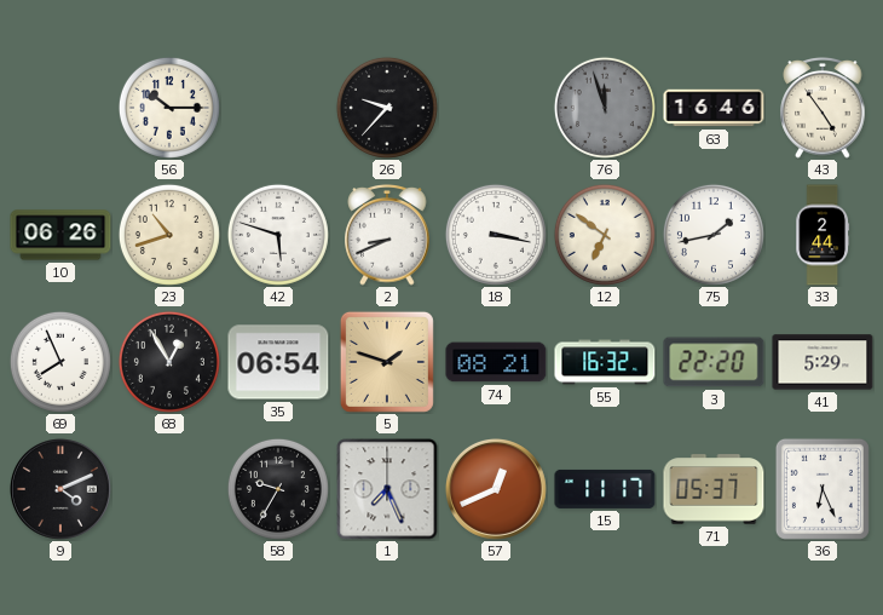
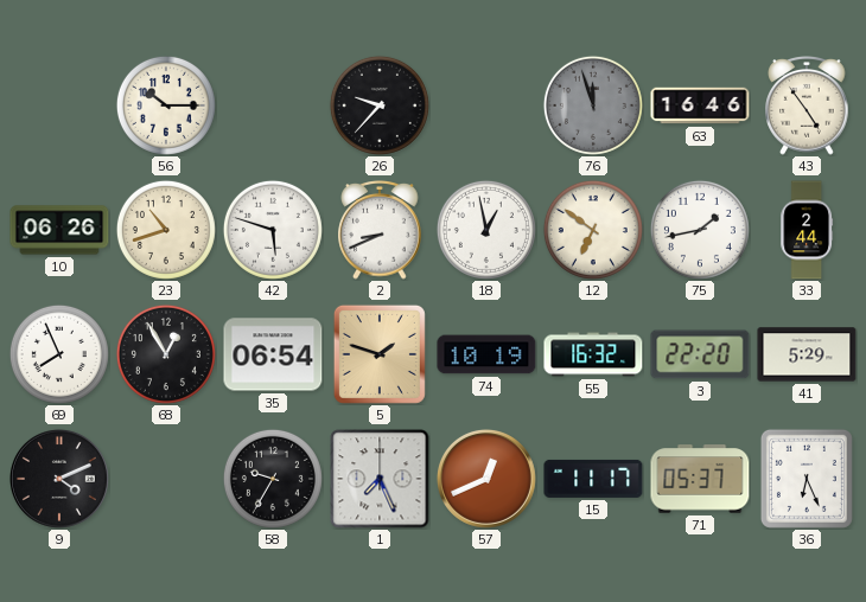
18: 3:17 -> 12:58 (486, 230)
74: 08:21 -> 10:19 (486, 354)
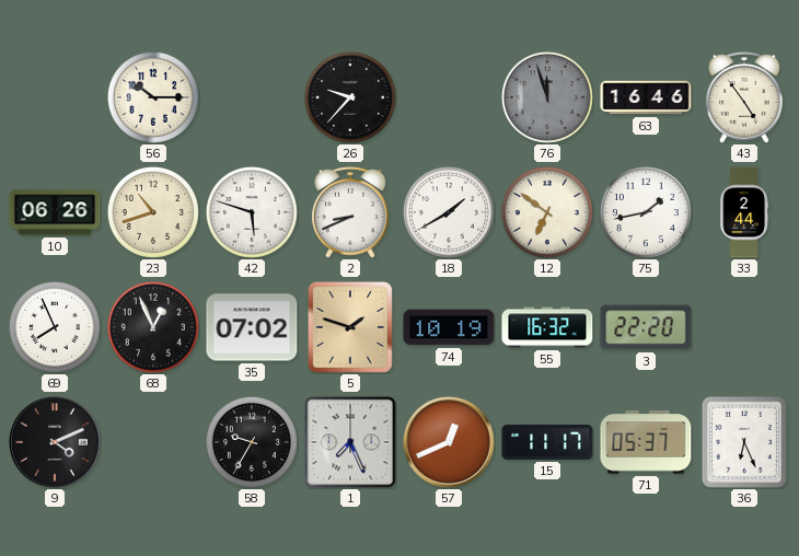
18: 12:58 -> 1:40 (449, 212)
68: 12:55 -> 12:56 (153, 327)
35: 06:54 -> 07:02 (252, 327)
41: 5:29 -> none (807, 354)
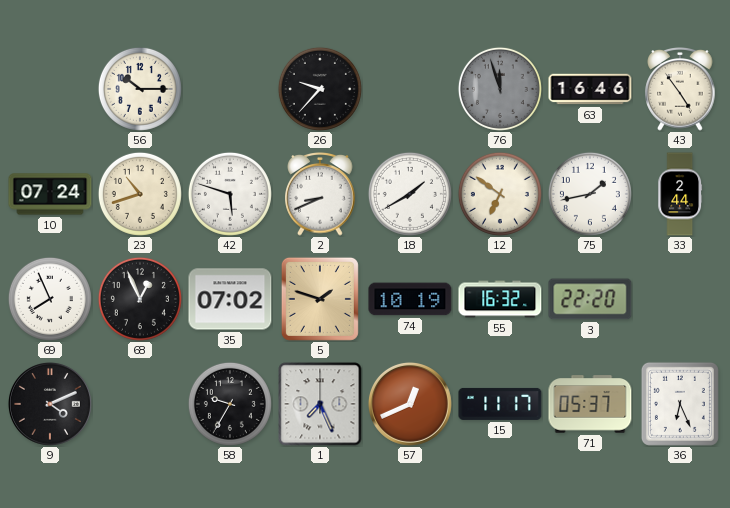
10: 06:26 -> 07:24 (50, 194)
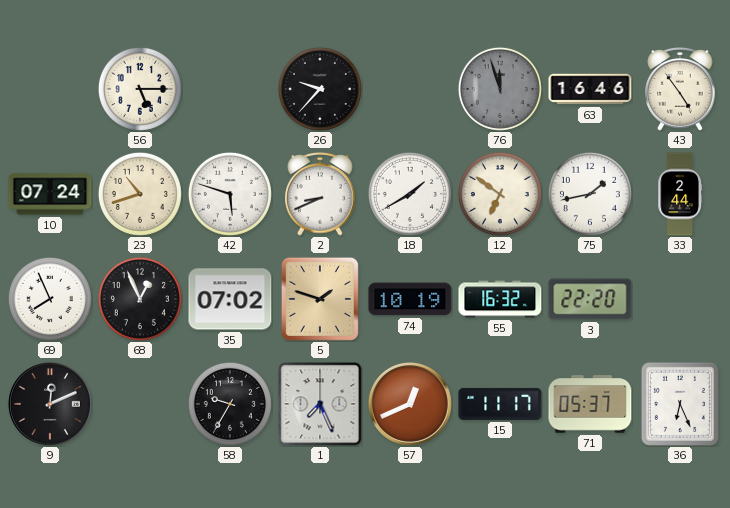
56: 10:15 -> 5:15 (140, 89)
9: 4:11 -> 12:11 (50, 404)
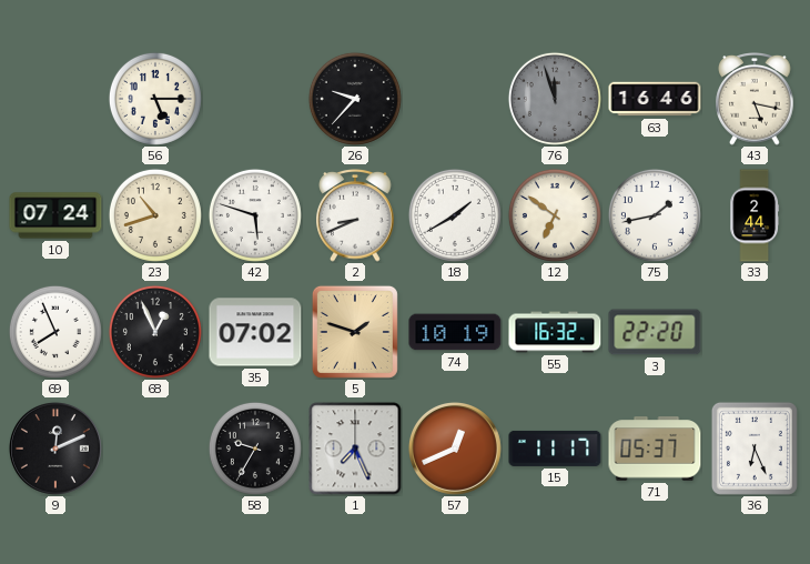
43: 4:54 -> 5:17 (755, 99)
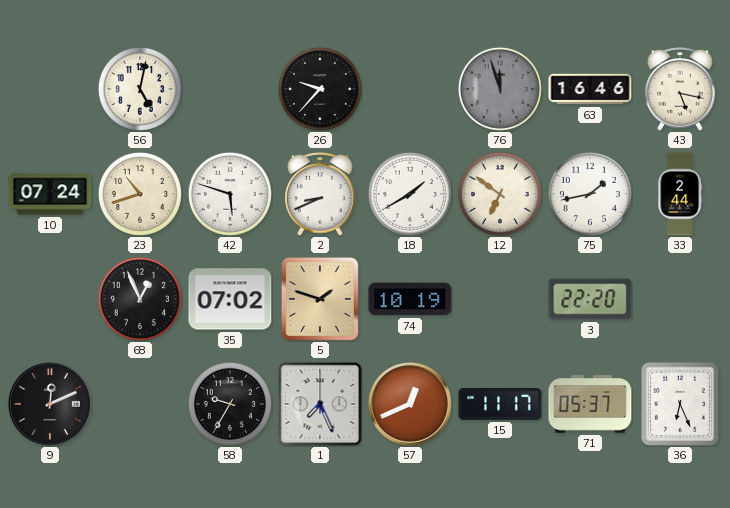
56: 5:15 -> 5:02 (140, 89)
69: 7:56 -> none (55, 332)
55: 16:32 -> none (555, 332)
